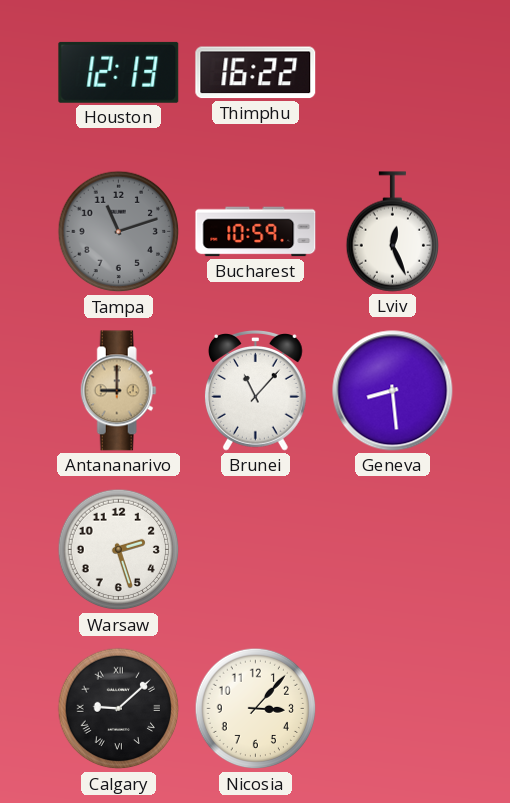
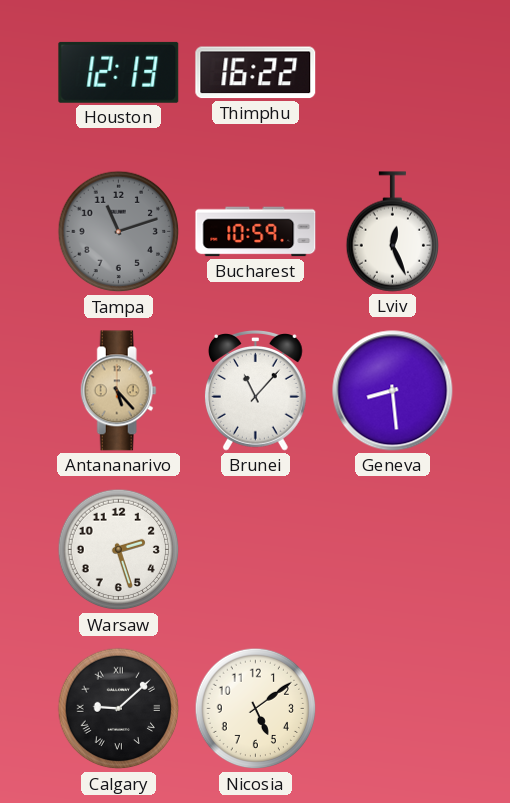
Antananarivo: 9:00 -> 5:23 (118, 391)
Nicosia: 3:07 -> 5:09 (256, 709)
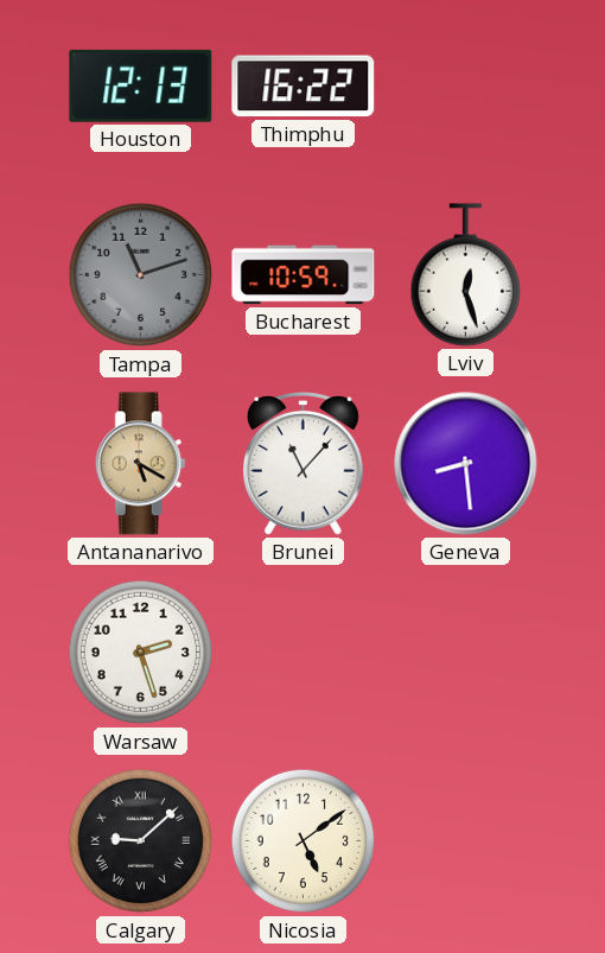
Lviv: 12:26 -> 12:27 (465, 275)
Antananarivo: 5:23 -> 5:20 (140, 464)
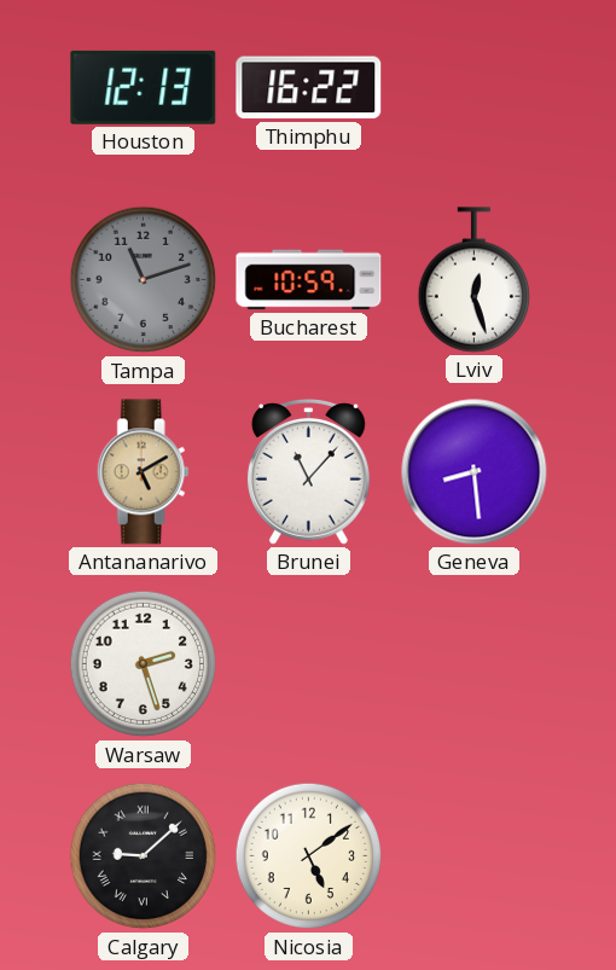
Antananarivo: 5:20 -> 5:10 (143, 472)
